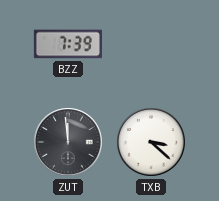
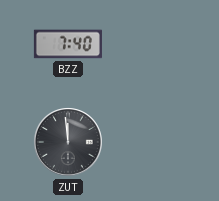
BZZ: 7:39 -> 7:40 (68, 44)
TXB: 3:22 -> none (152, 143)
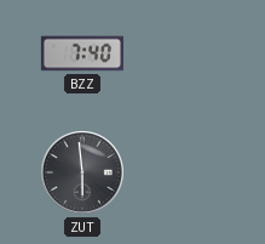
ZUT: 11:59 -> 5:59 (83, 174)
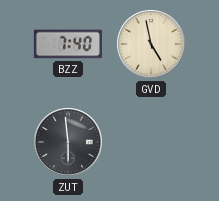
GVD: none -> 4:58 (152, 45)
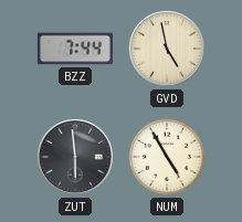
BZZ: 7:40 -> 7:44 (75, 49)
NUM: none -> 4:55 (167, 157)
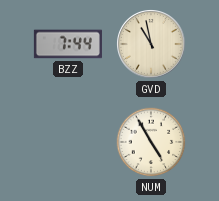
GVD: 4:58 -> 10:58 (152, 45)
ZUT: 5:59 -> none (76, 158)
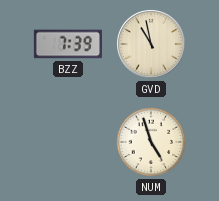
BZZ: 7:44 -> 7:39 (68, 44)
NUM: 4:55 -> 4:57 (151, 142)
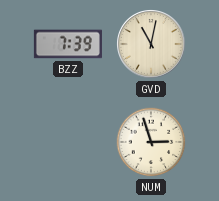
GVD: 10:58 -> 11:02 (152, 45)
NUM: 4:57 -> 2:57 (151, 142)
